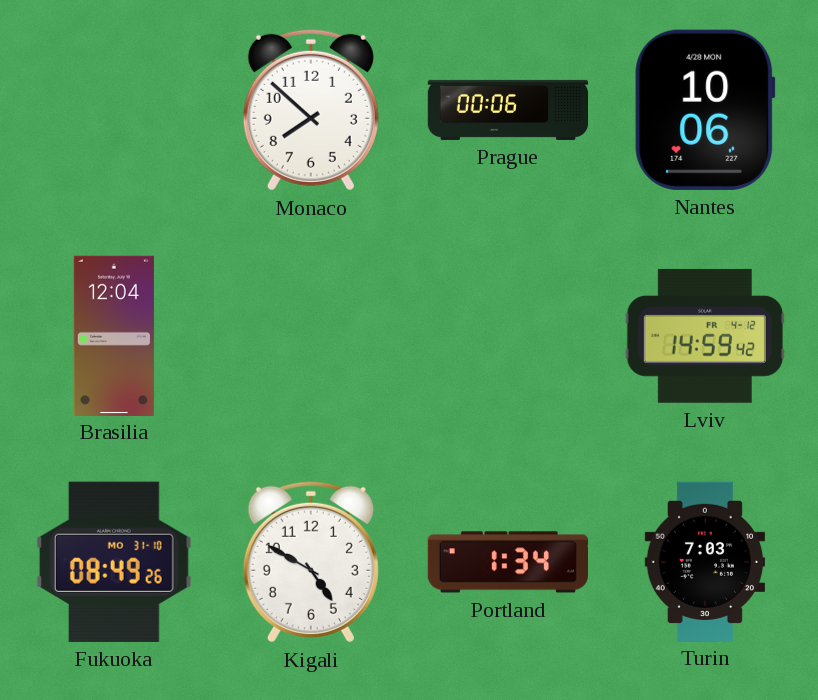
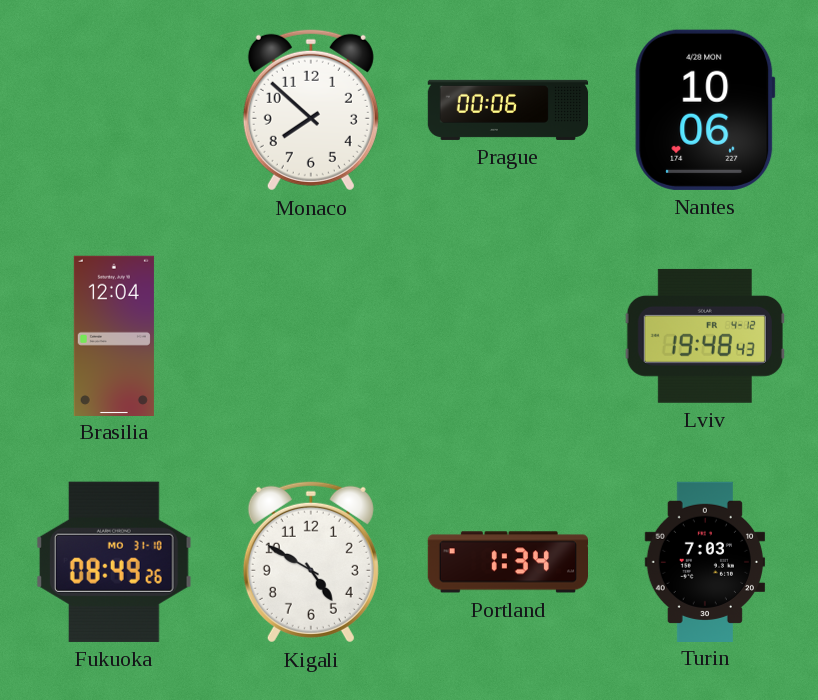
Lviv: 14:59 -> 19:48 (705, 336)
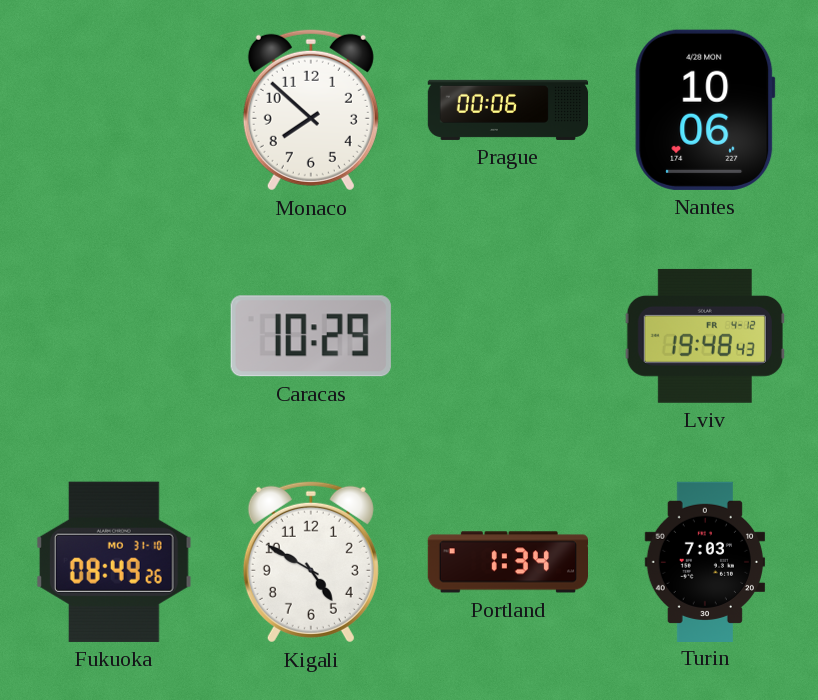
Brasilia: 12:04 -> none (114, 335)
Caracas: none -> 10:29 (311, 336)
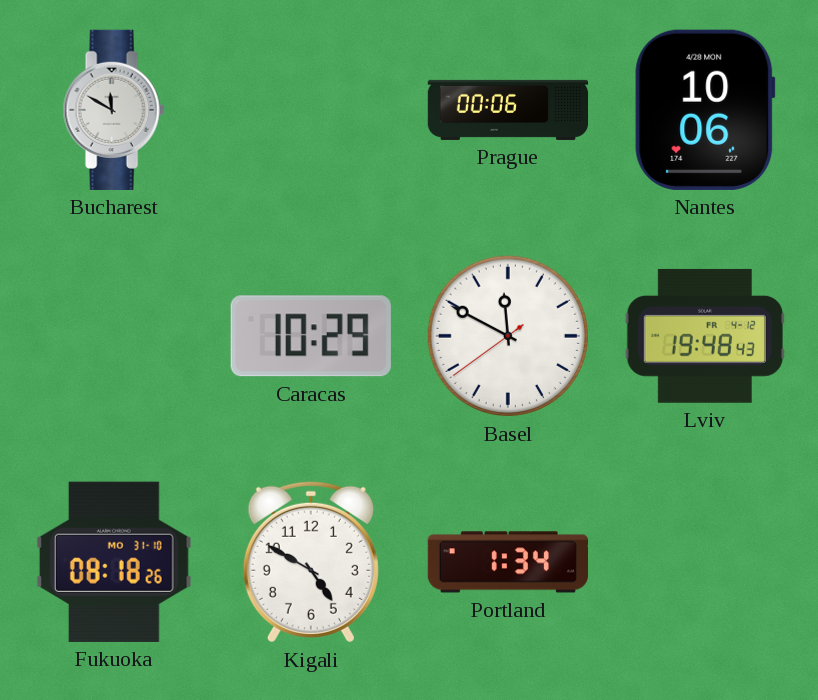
Bucharest: none -> 11:50 (114, 110)
Monaco: 7:52 -> none (311, 110)
Basel: none -> 11:49 (508, 336)
Fukuoka: 08:49 -> 08:18 (114, 562)
Turin: 7:03 -> none (704, 561)
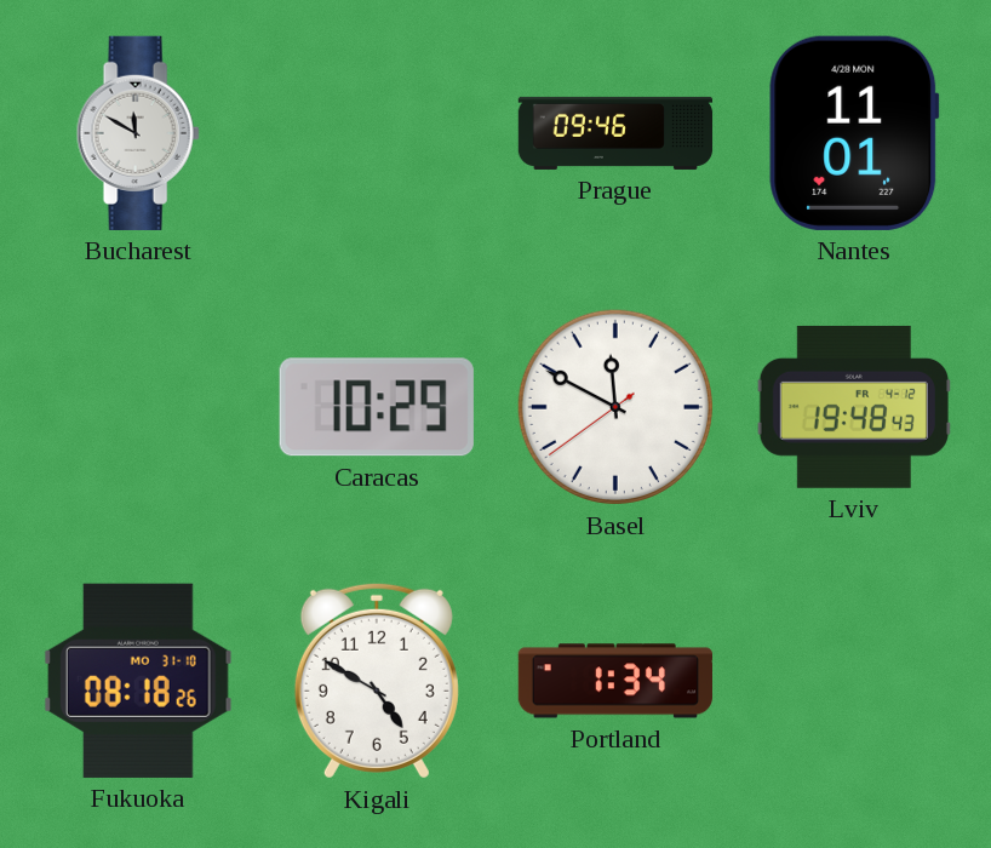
Prague: 00:06 -> 09:46 (615, 133)
Nantes: 10:06 -> 11:01 (854, 133)
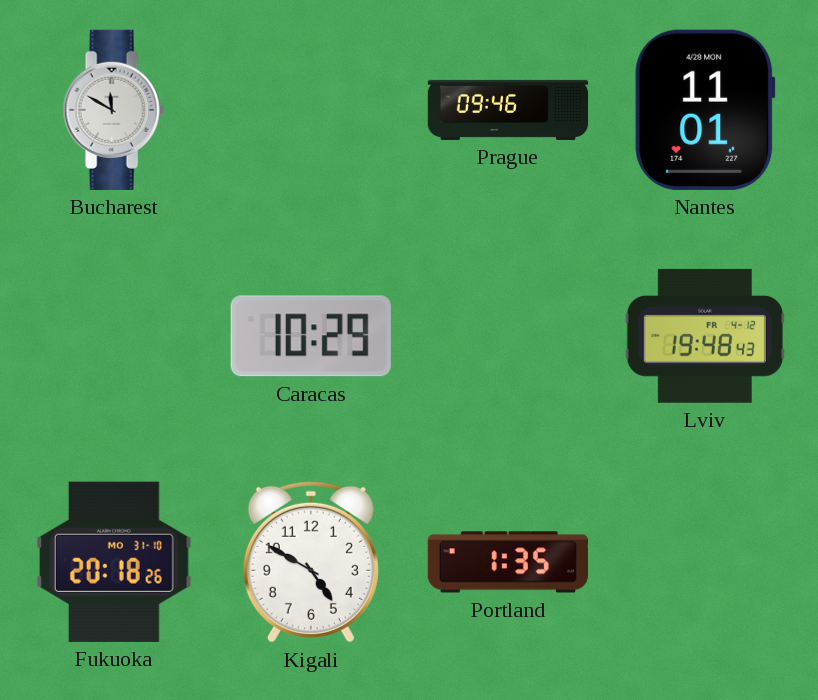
Basel: 11:49 -> none (615, 407)
Fukuoka: 08:18 -> 20:18 (114, 562)
Portland: 1:34 -> 1:35 (507, 562)
